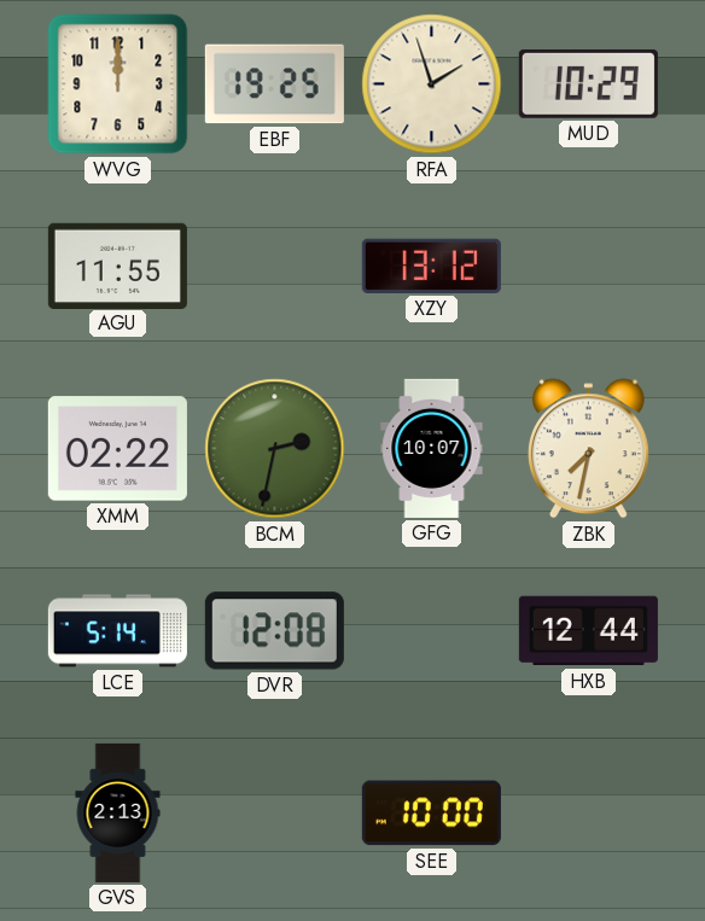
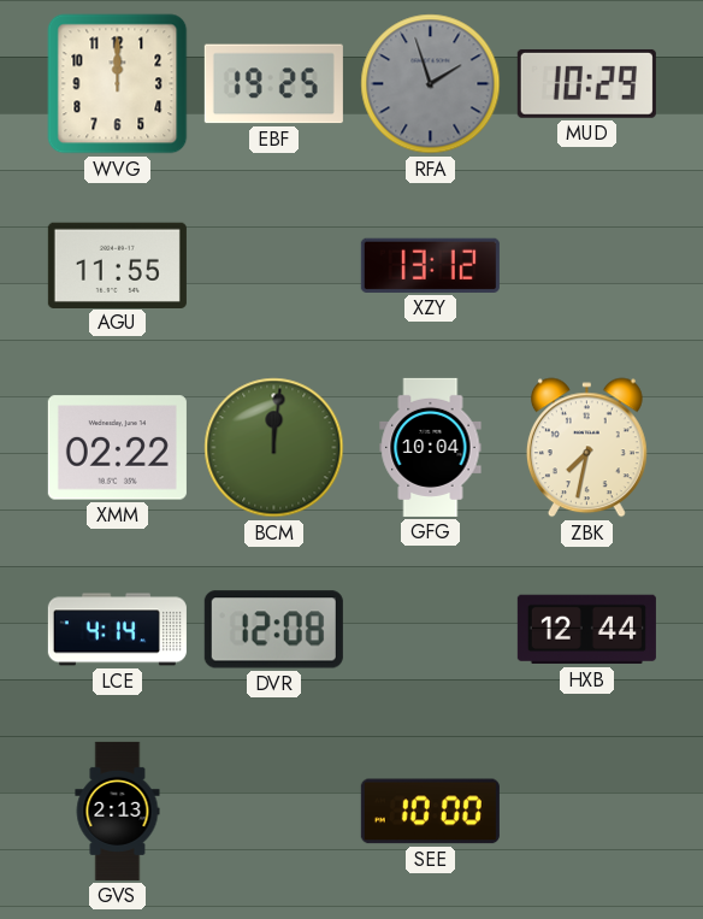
RFA dial: cream -> grey (431, 84)
BCM: 2:32 -> 12:01 (274, 448)
GFG: 10:07 -> 10:04 (431, 447)
LCE: 5:14 -> 4:14 (117, 630)
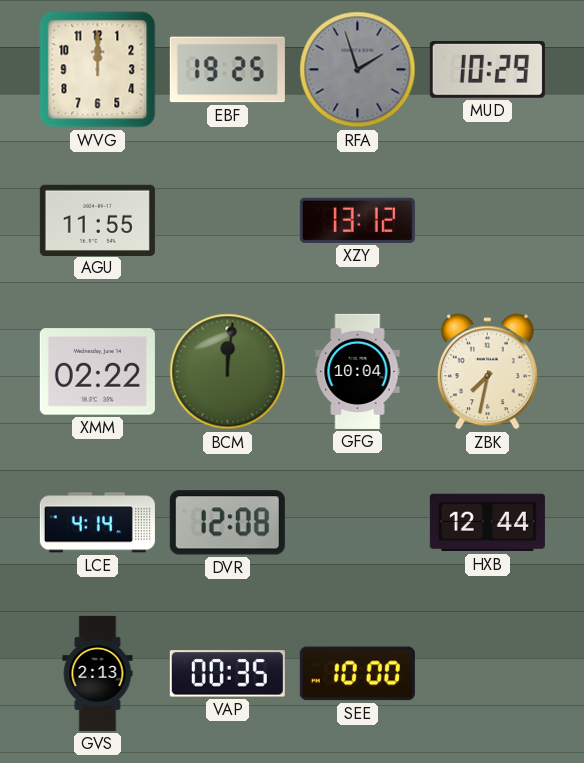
VAP: none -> 00:35 (227, 674)
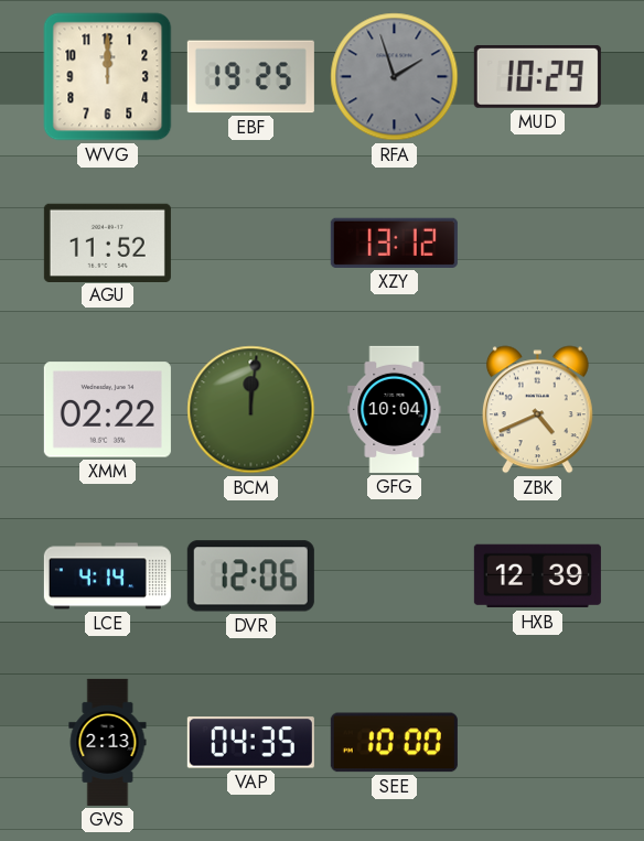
AGU: 11:55 -> 11:52 (107, 242)
ZBK: 7:32 -> 4:41 (537, 410)
DVR: 12:08 -> 12:06 (250, 576)
HXB: 12:44 -> 12:39 (537, 576)
VAP: 00:35 -> 04:35 (250, 743)
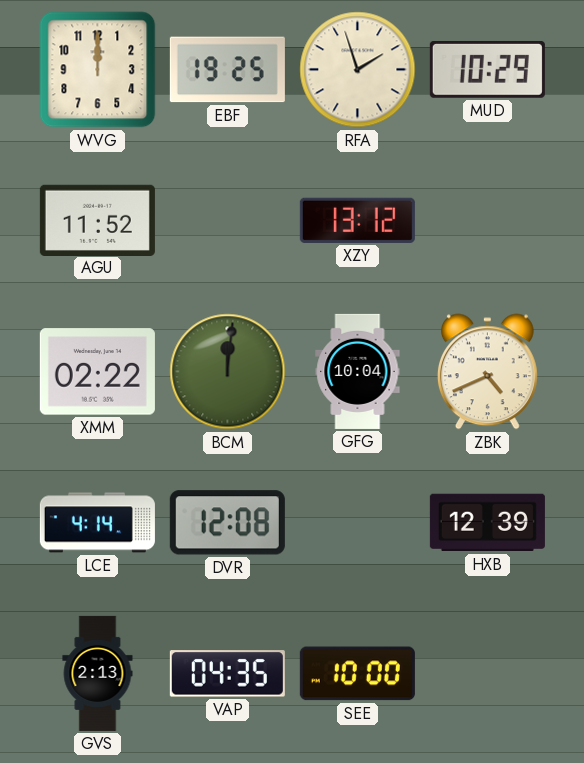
RFA dial: grey -> cream (358, 70)
DVR: 12:06 -> 12:08 (227, 523)
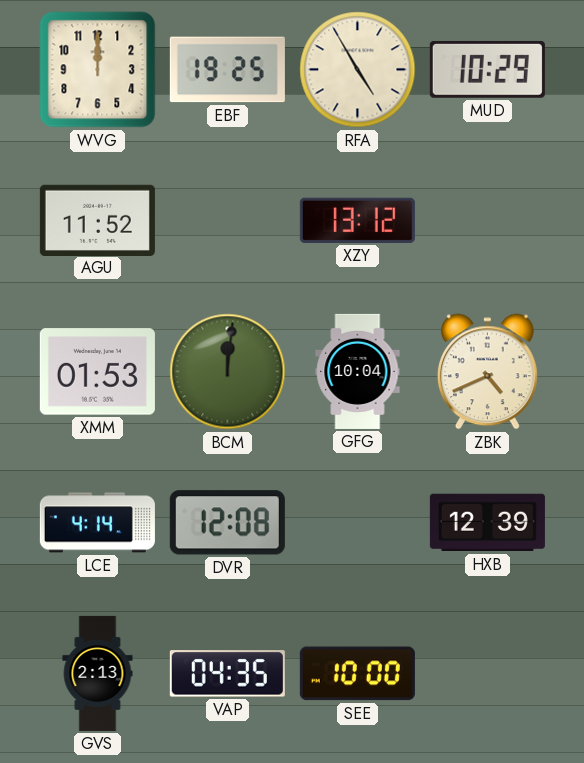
RFA: 1:57 -> 4:55 (358, 70)
XMM: 02:22 -> 01:53 (97, 372)
